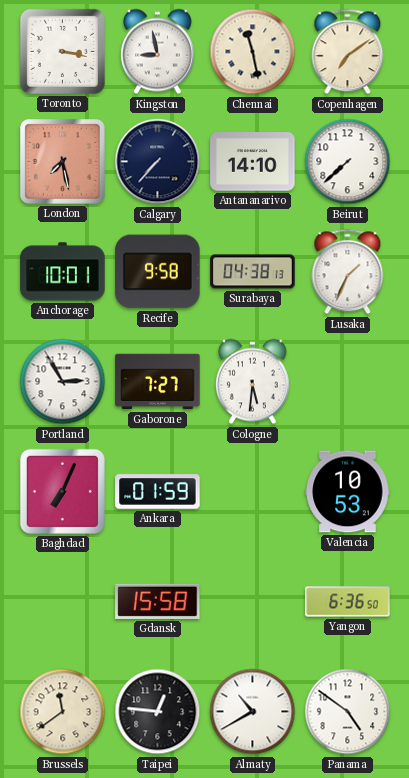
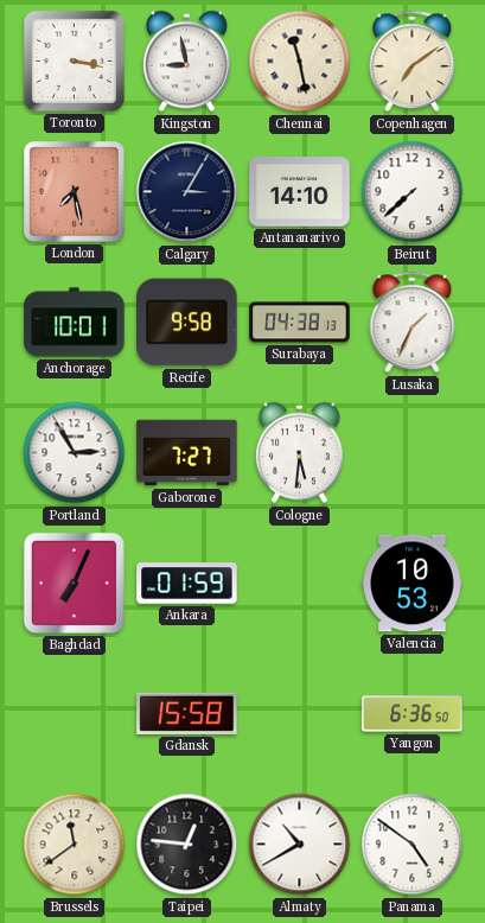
Calgary: 7:37 -> 3:05 (187, 192)
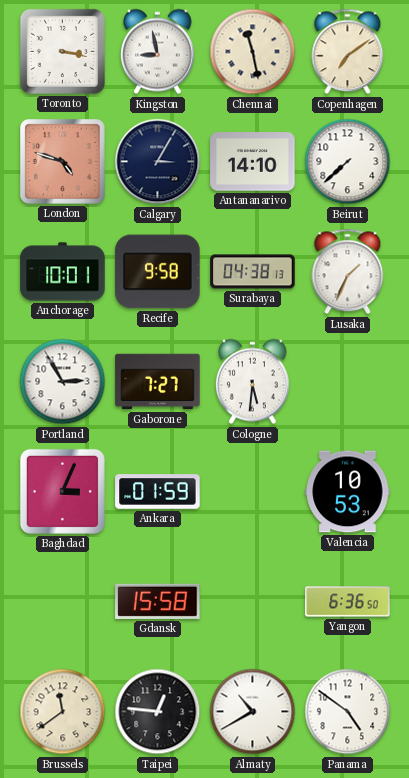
London: 7:28 -> 4:48 (63, 162)
Baghdad: 7:04 -> 3:04 (62, 491)
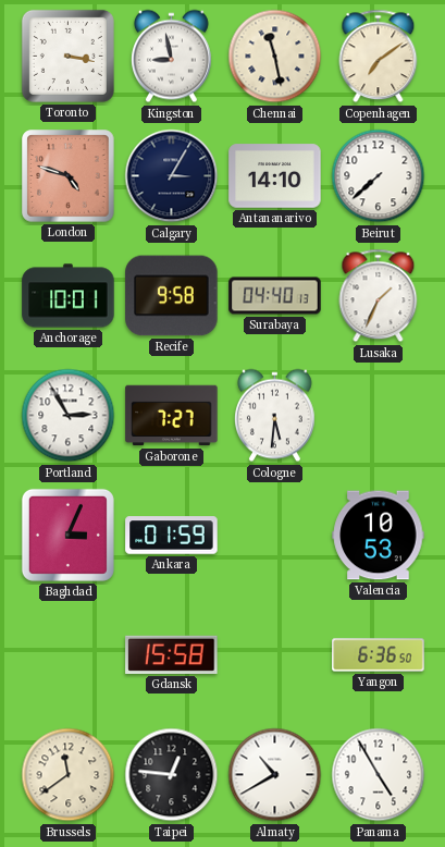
Surabaya: 04:38 -> 04:40 (275, 296)
Panama: 4:51 -> 4:55 (379, 775)
